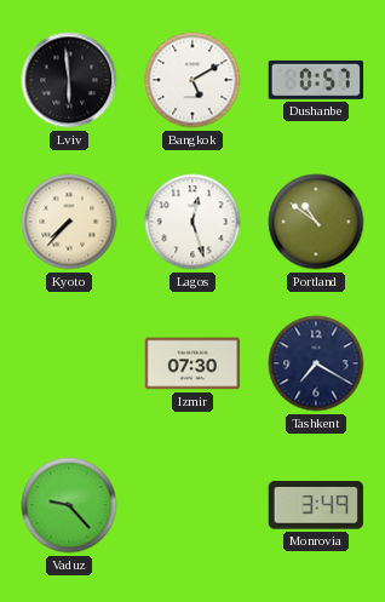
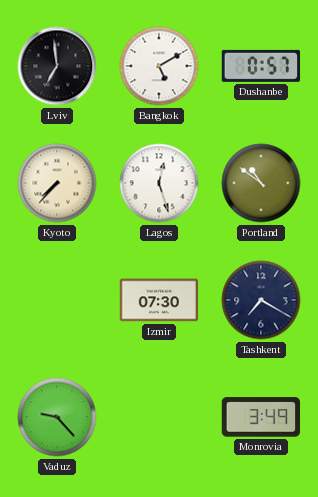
Lviv: 5:59 -> 6:59 (57, 66)
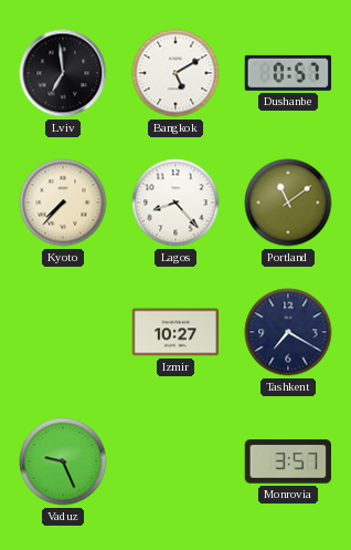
Lagos: 12:27 -> 8:23 (175, 203)
Portland: 10:51 -> 11:09 (288, 203)
Izmir: 07:30 -> 10:27 (175, 332)
Vaduz: 9:23 -> 9:26 (63, 461)
Monrovia: 3:49 -> 3:57 (288, 461)
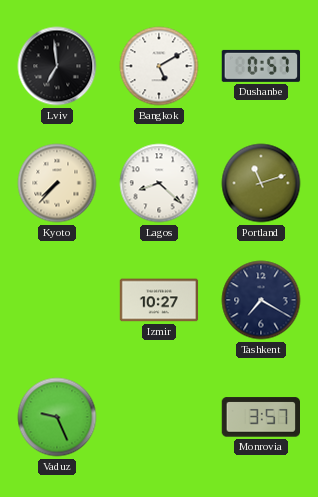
Lagos: 8:23 -> 8:22 (159, 183)
Portland: 11:09 -> 11:12 (261, 183)
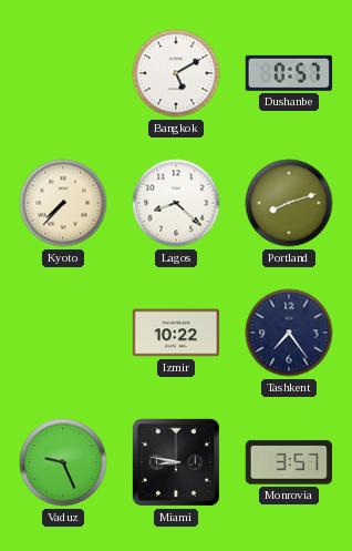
Lviv: 6:59 -> none (57, 66)
Portland: 11:12 -> 8:12 (289, 203)
Izmir: 10:27 -> 10:22 (176, 333)
Tashkent: 7:20 -> 7:24 (289, 333)
Miami: none -> 8:47 (176, 462)
